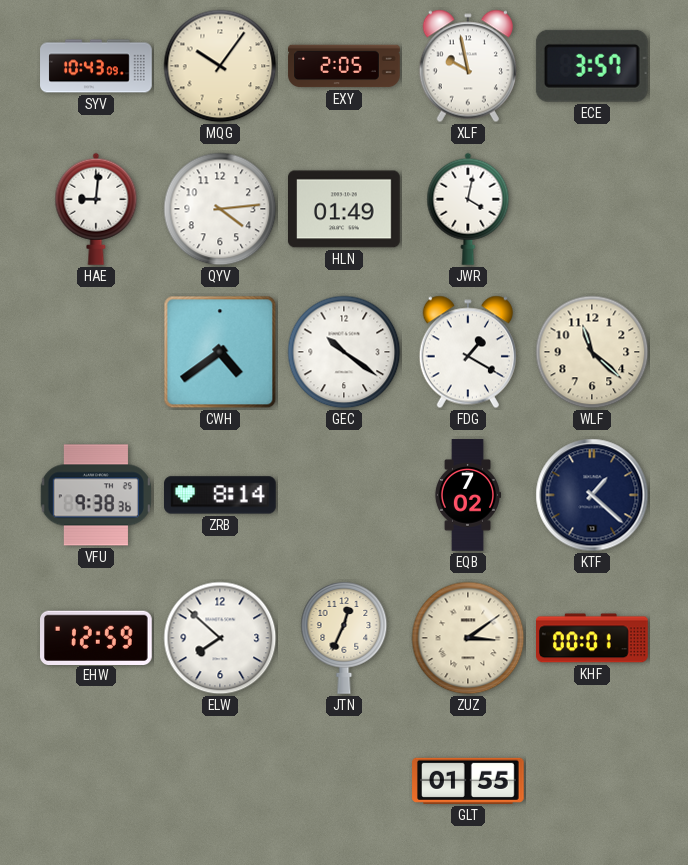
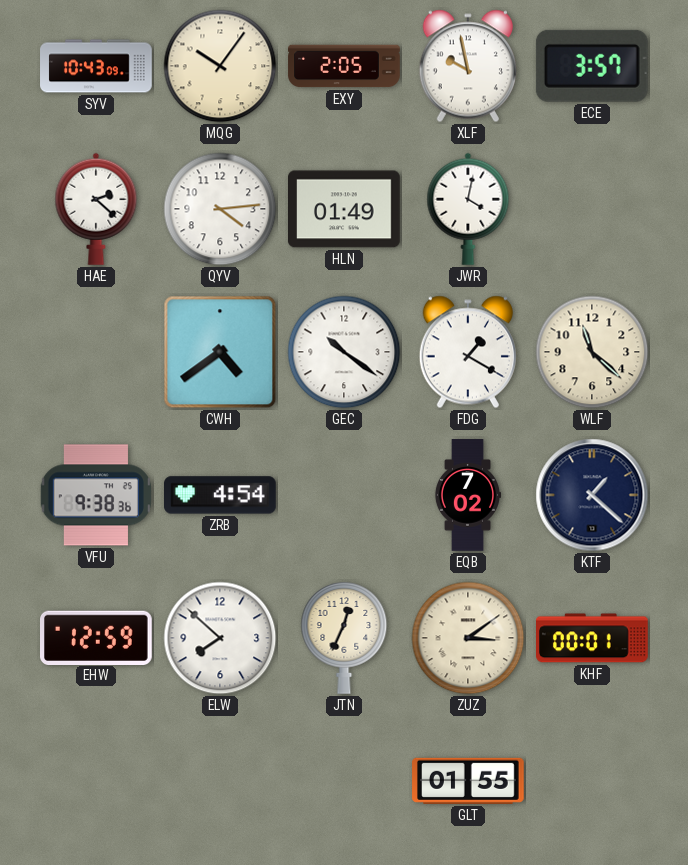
HAE: 9:01 -> 2:22 (96, 209)
ZRB: 8:14 -> 4:54 (221, 495)
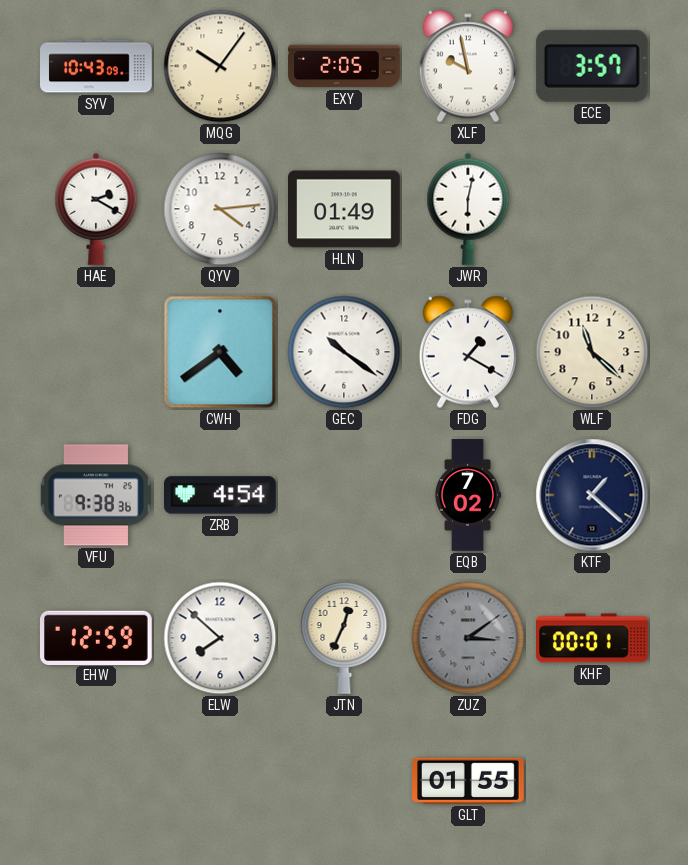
HAE: 2:22 -> 2:20 (96, 209)
JWR: 4:02 -> 6:02 (468, 209)
ZUZ dial: cream -> grey (468, 638)
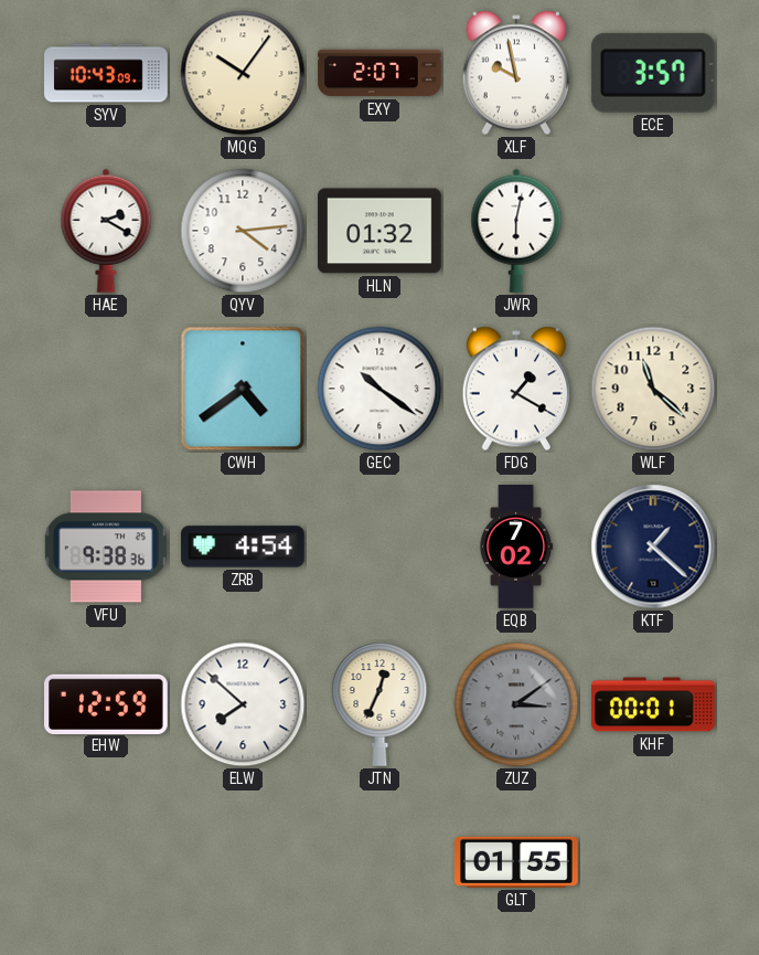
EXY: 2:05 -> 2:07 (379, 73)
HLN: 01:49 -> 01:32 (381, 231)
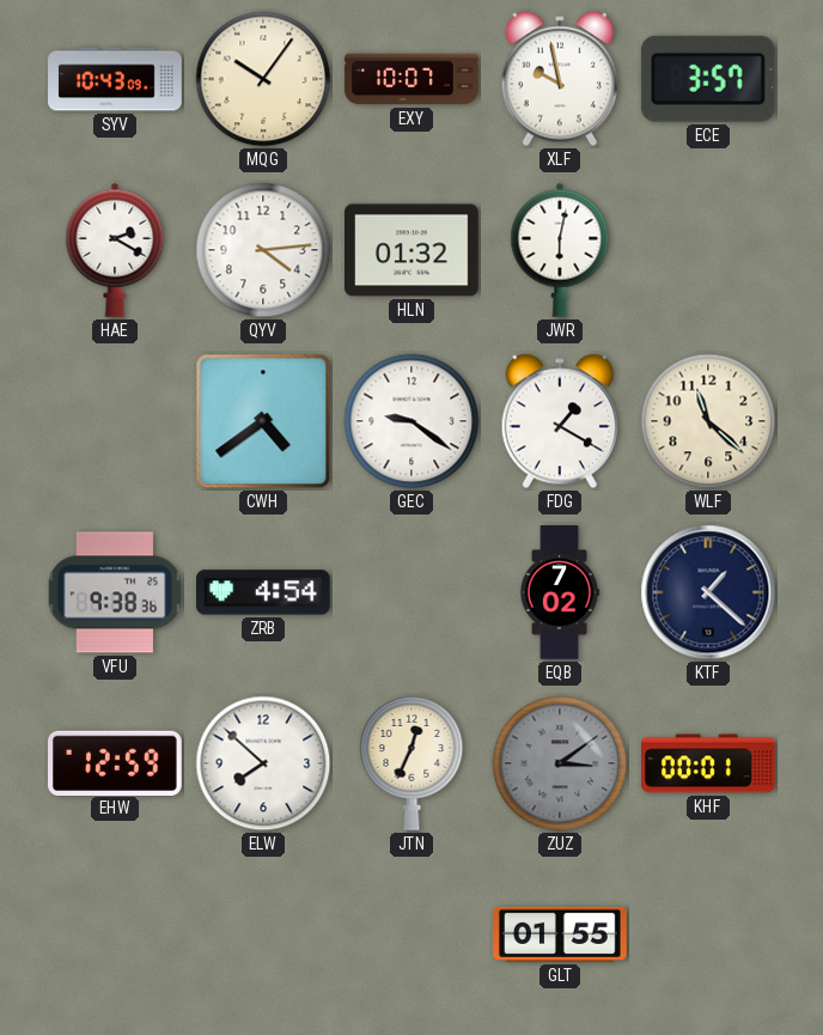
EXY: 2:07 -> 10:07 (411, 79)
GEC: 10:21 -> 9:21 (411, 421)
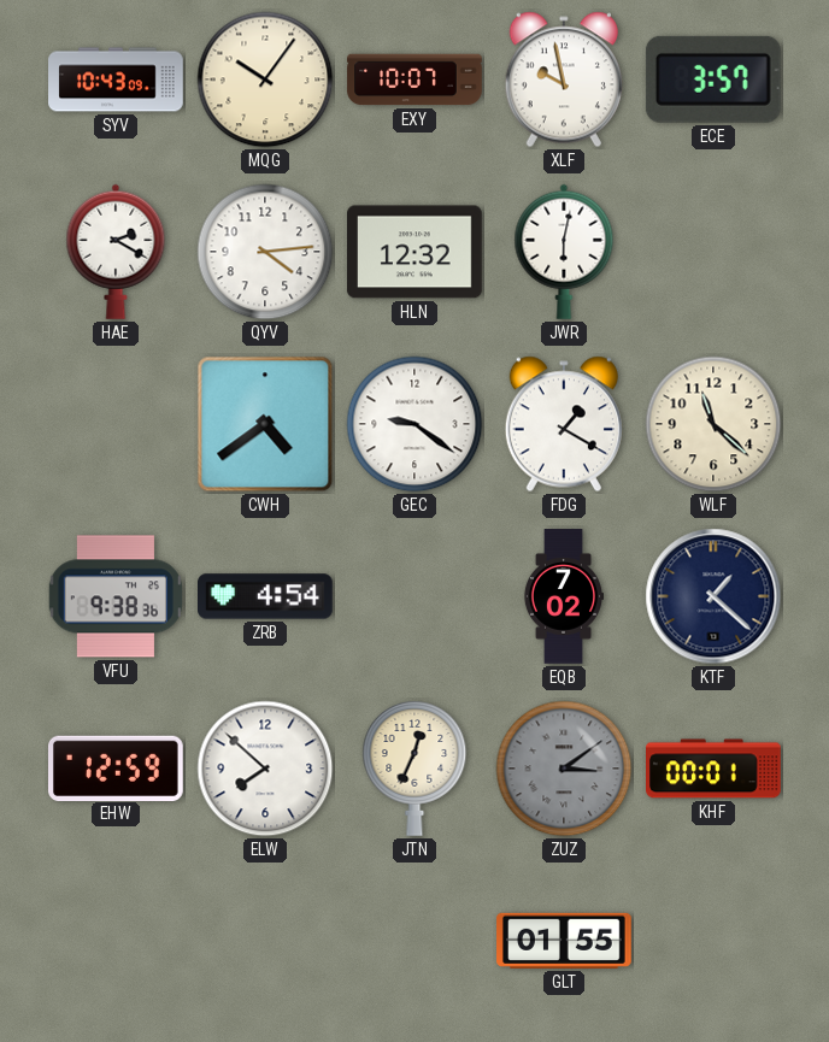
HLN: 01:32 -> 12:32 (416, 252)
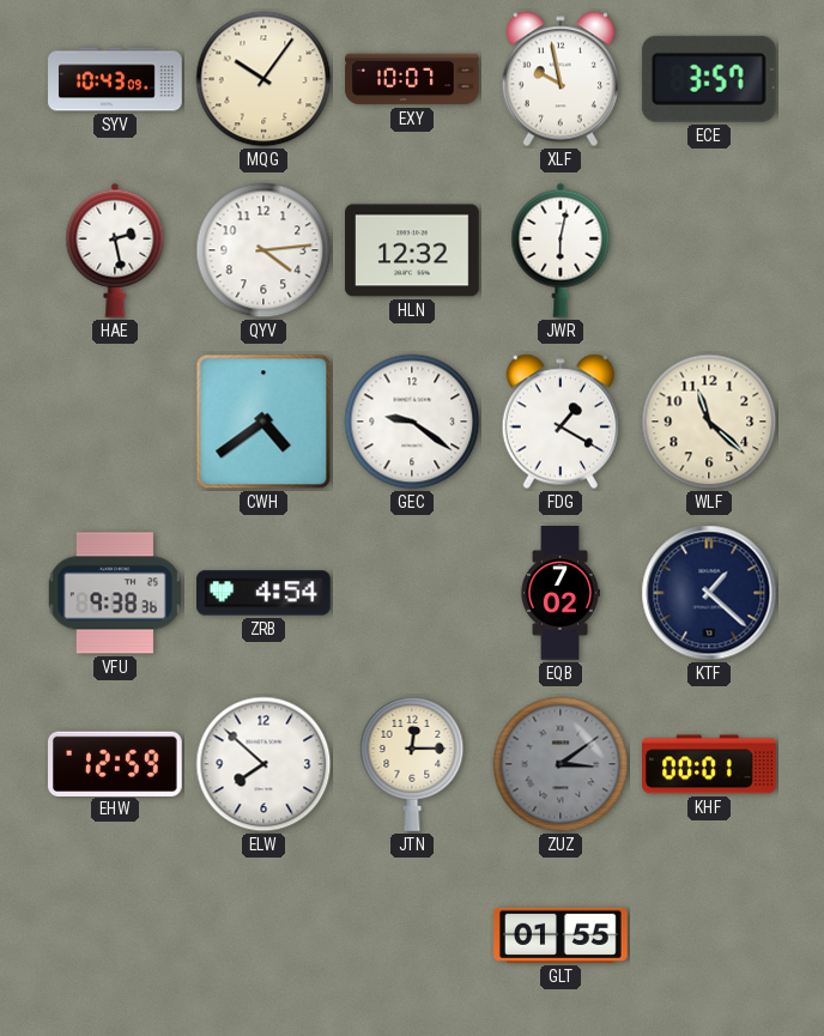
HAE: 2:20 -> 2:28 (115, 250)
JTN: 12:34 -> 12:15 (412, 764)
